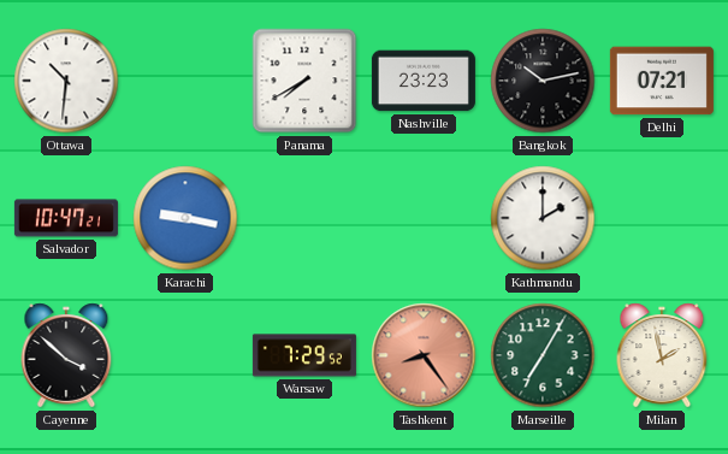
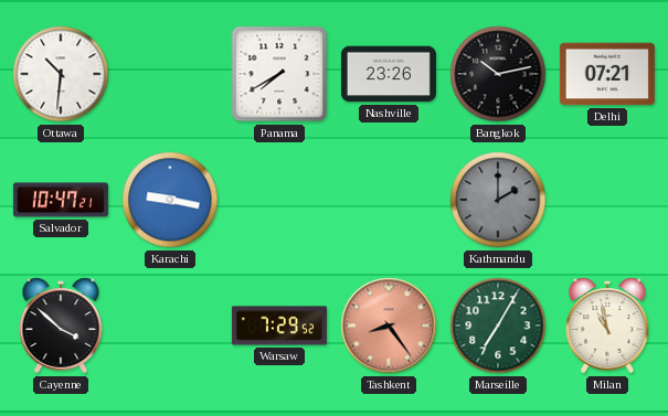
Nashville: 23:23 -> 23:26 (389, 74)
Kathmandu dial: white -> grey (498, 200)
Milan: 1:58 -> 10:58 (607, 326)
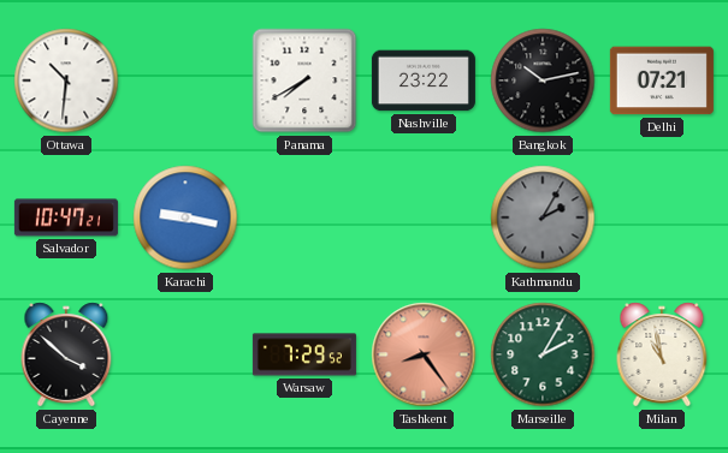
Nashville: 23:26 -> 23:22 (424, 81)
Kathmandu: 2:00 -> 2:05 (543, 217)
Marseille: 7:05 -> 2:05 (543, 354)
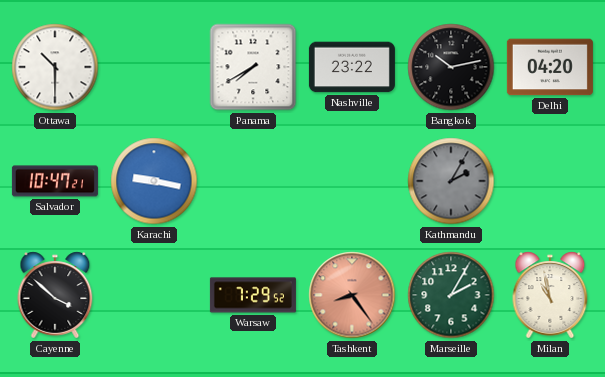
Ottawa: 10:31 -> 10:30 (55, 67)
Delhi: 07:21 -> 04:20 (550, 67)
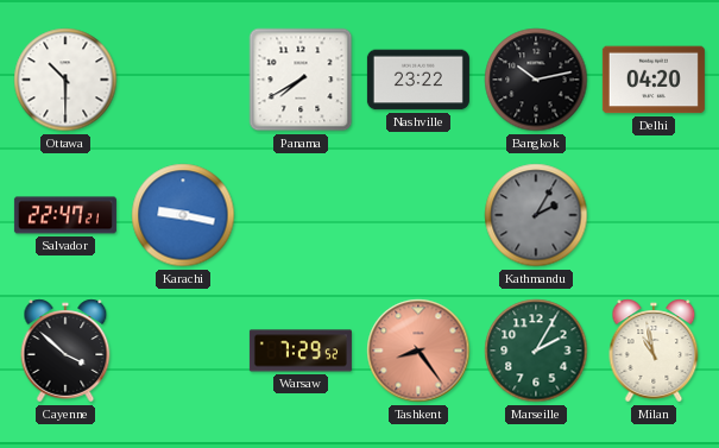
Salvador: 10:47 -> 22:47 (65, 215)
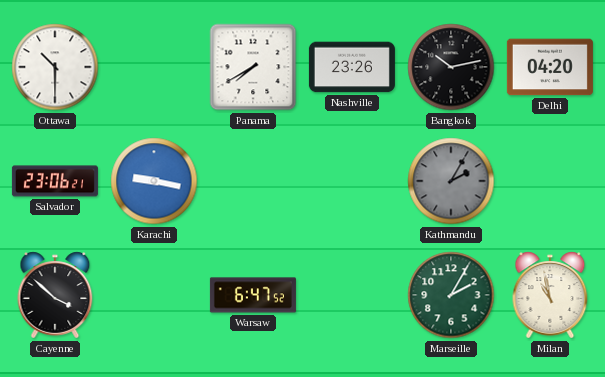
Nashville: 23:22 -> 23:26 (352, 67)
Salvador: 22:47 -> 23:06 (55, 181)
Warsaw: 7:29 -> 6:47 (253, 295)
Tashkent: 8:24 -> none (418, 351)
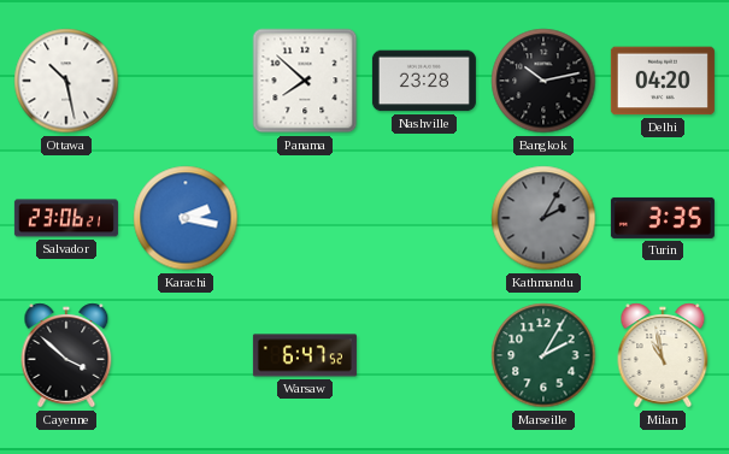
Ottawa: 10:30 -> 10:28 (66, 81)
Panama: 7:40 -> 7:52 (305, 81)
Nashville: 23:26 -> 23:28 (424, 81)
Karachi: 9:17 -> 2:17 (186, 218)
Turin: none -> 3:35 (663, 218)
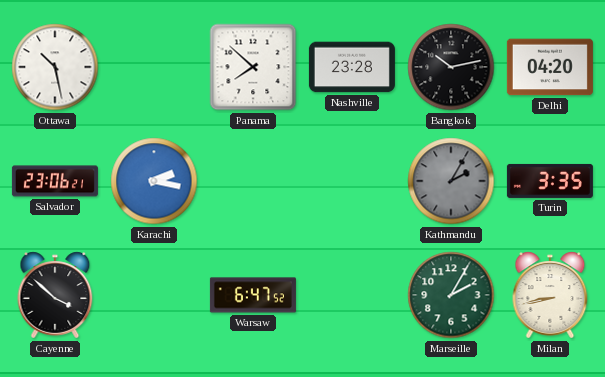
Milan: 10:58 -> 8:43 (550, 295)
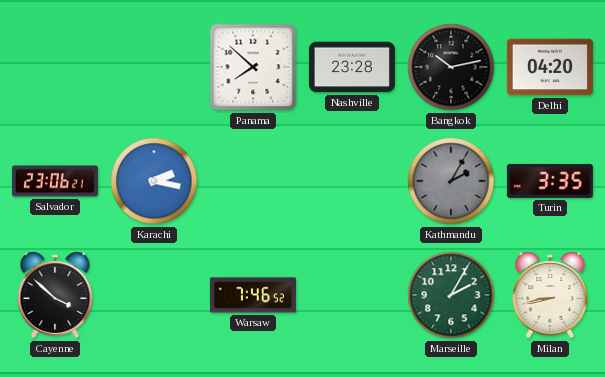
Ottawa: 10:28 -> none (55, 67)
Warsaw: 6:47 -> 7:46 (253, 295)
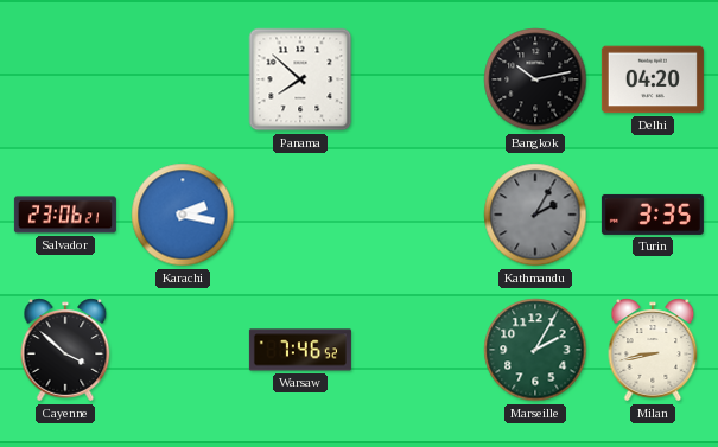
Nashville: 23:28 -> none (352, 67)
